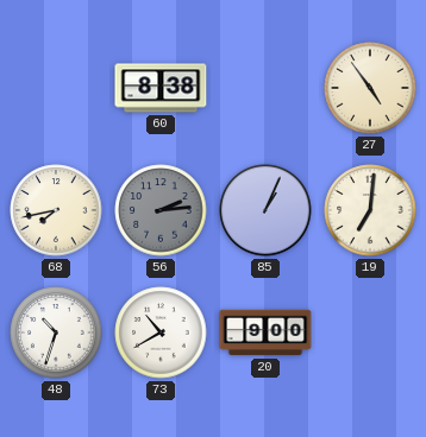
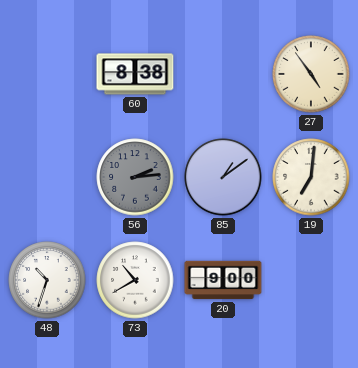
68: 7:43 -> none (56, 210)
85: 1:04 -> 1:09 (223, 177)
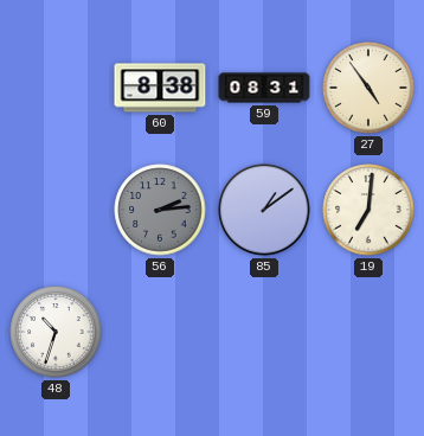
59: none -> 08:31 (264, 88)
73: 10:40 -> none (135, 280)
20: 9:00 -> none (223, 280)
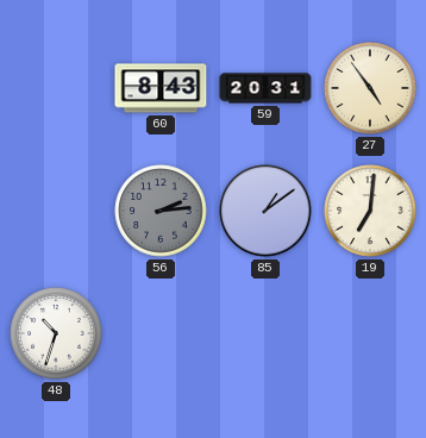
60: 8:38 -> 8:43 (161, 88)
59: 08:31 -> 20:31 (265, 88)
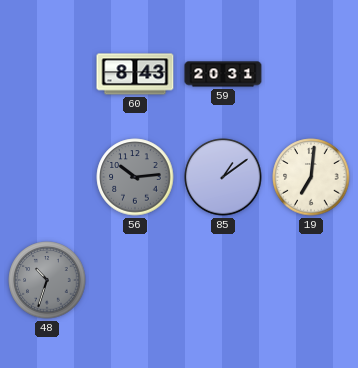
27: 4:54 -> none (370, 88)
56: 2:14 -> 10:14 (135, 177)
48 dial: white -> grey (47, 280)
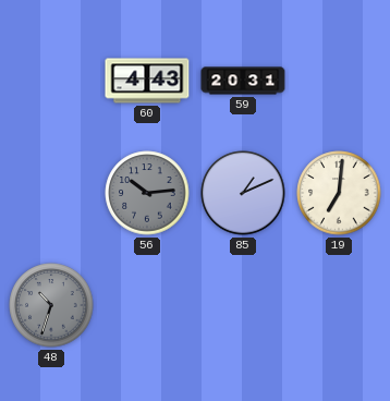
60: 8:43 -> 4:43 (147, 81)
85: 1:09 -> 1:11 (243, 193)
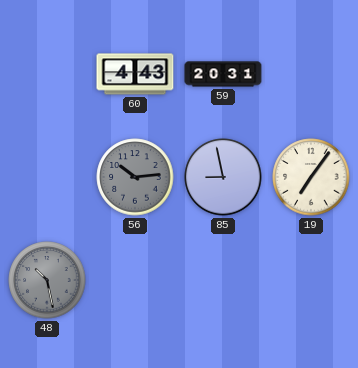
85: 1:11 -> 8:58 (223, 177)
19: 7:01 -> 7:06 (311, 177)
48: 10:33 -> 10:28 (47, 280)
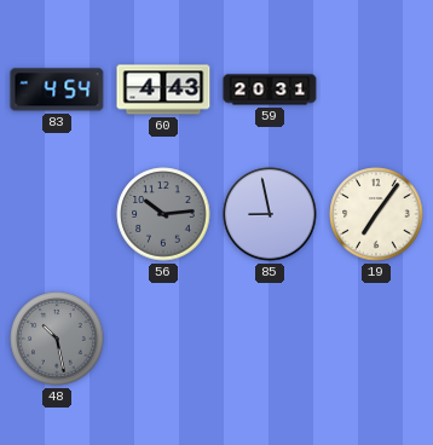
83: none -> 4:54 (57, 89)
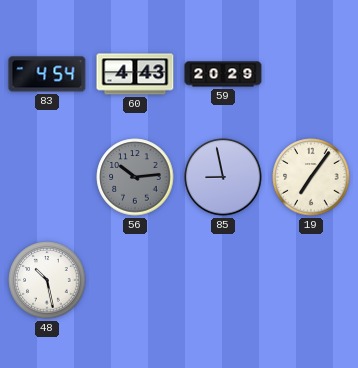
59: 20:31 -> 20:29 (223, 74)
48 dial: grey -> white (47, 280)
